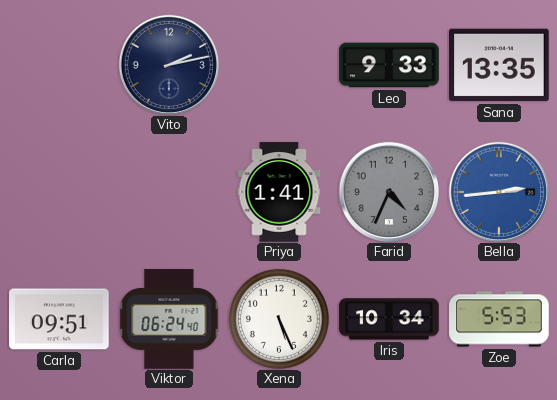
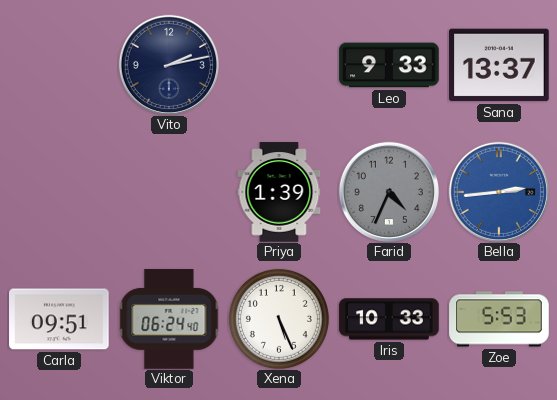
Sana: 13:35 -> 13:37 (499, 65)
Priya: 1:41 -> 1:39 (279, 192)
Iris: 10:34 -> 10:33 (389, 319)
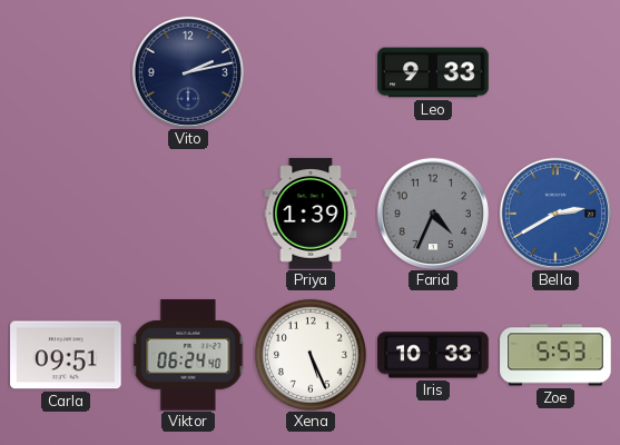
Sana: 13:37 -> none (499, 65)
Bella: 2:44 -> 2:40 (555, 214)
